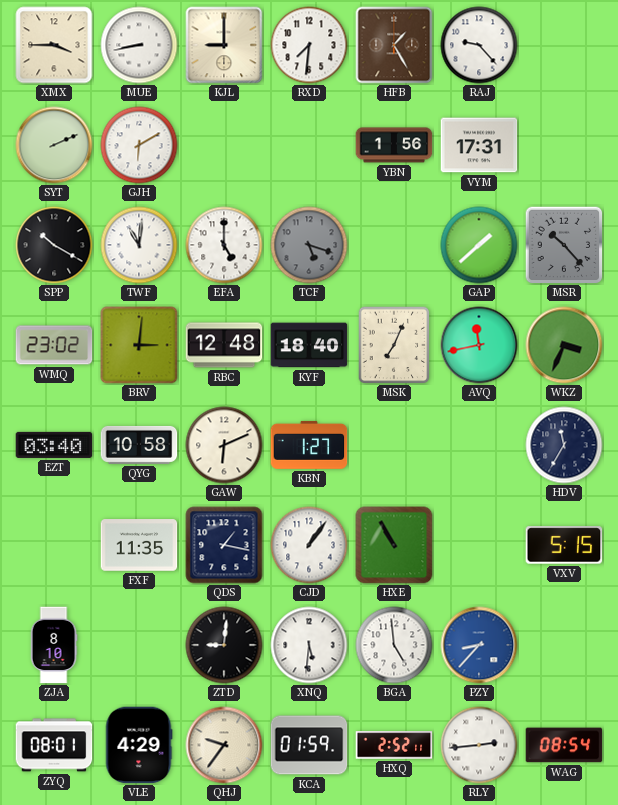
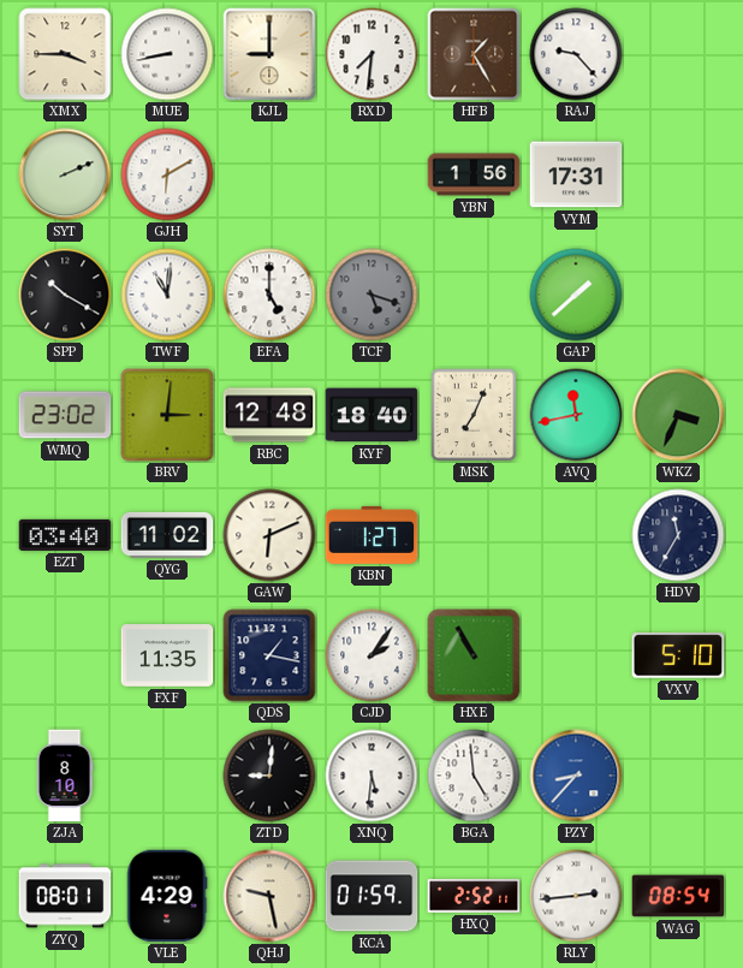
MSR: 10:23 -> none (564, 245)
QYG: 10:58 -> 11:02 (167, 535)
CJD: 1:06 -> 2:06 (371, 655)
VXV: 5:15 -> 5:10 (678, 655)
QHJ: 9:36 -> 9:28 (269, 896)
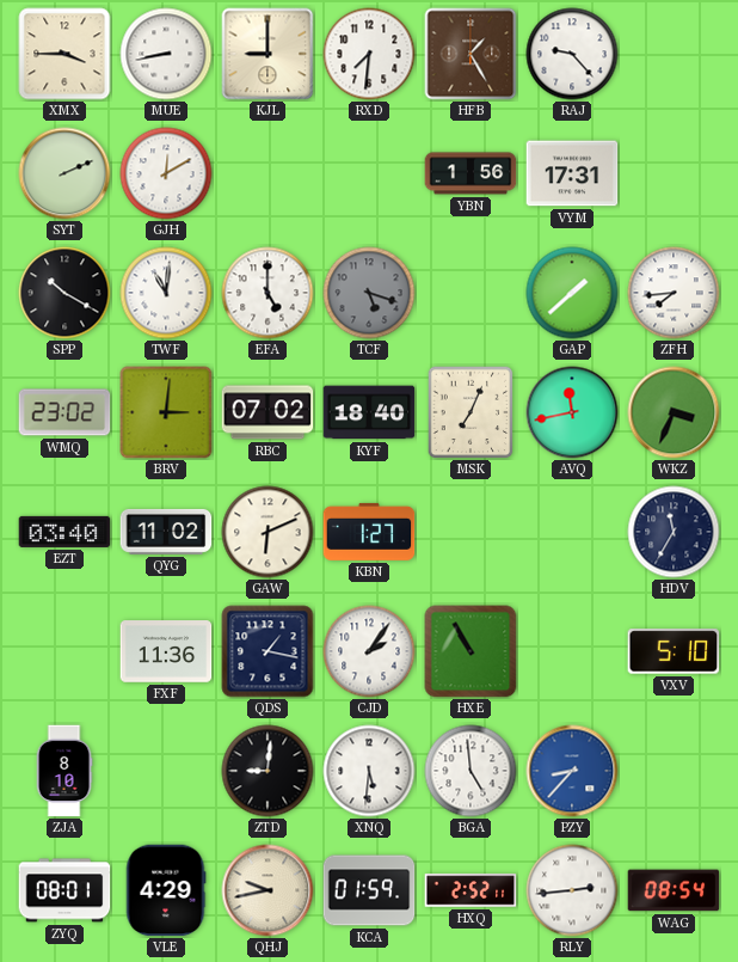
GJH: 6:10 -> 12:10 (166, 173)
ZFH: none -> 7:44 (674, 293)
RBC: 12:48 -> 07:02 (267, 412)
FXF: 11:35 -> 11:36 (166, 651)
QHJ: 9:28 -> 9:43 (267, 890)
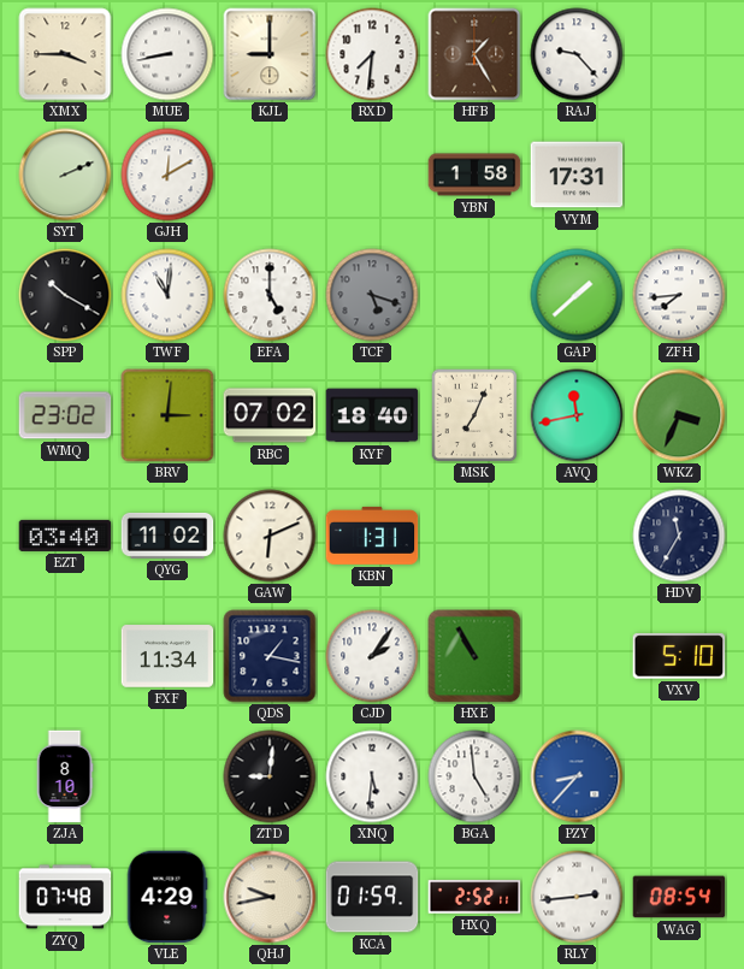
YBN: 1:56 -> 1:58 (474, 175)
KBN: 1:27 -> 1:31 (372, 536)
FXF: 11:36 -> 11:34 (167, 656)
ZYQ: 08:01 -> 07:48 (65, 897)
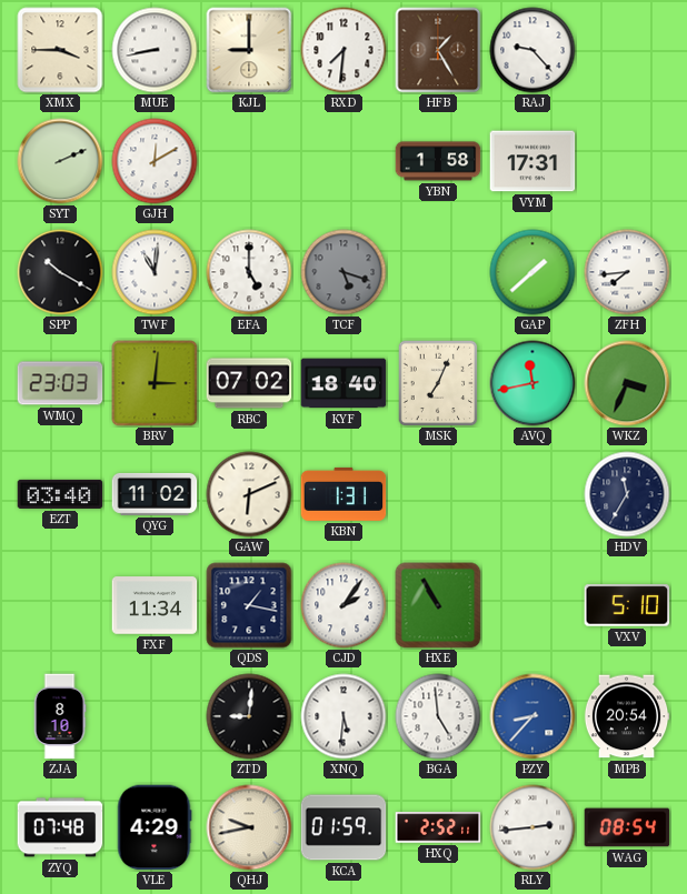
WMQ: 23:02 -> 23:03 (60, 383)
MPB: none -> 20:54 (627, 716)
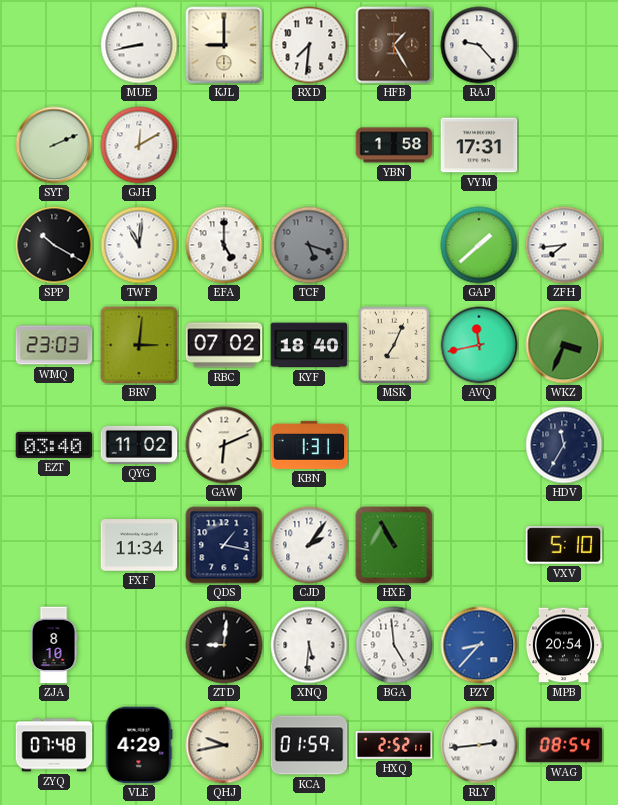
XMX: 3:45 -> none (60, 50)
